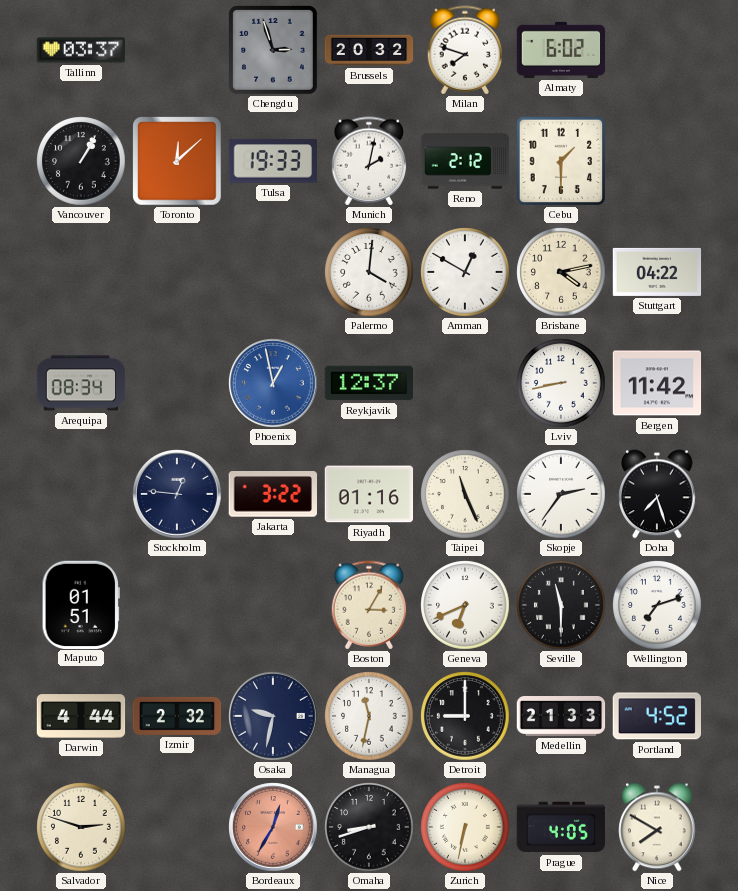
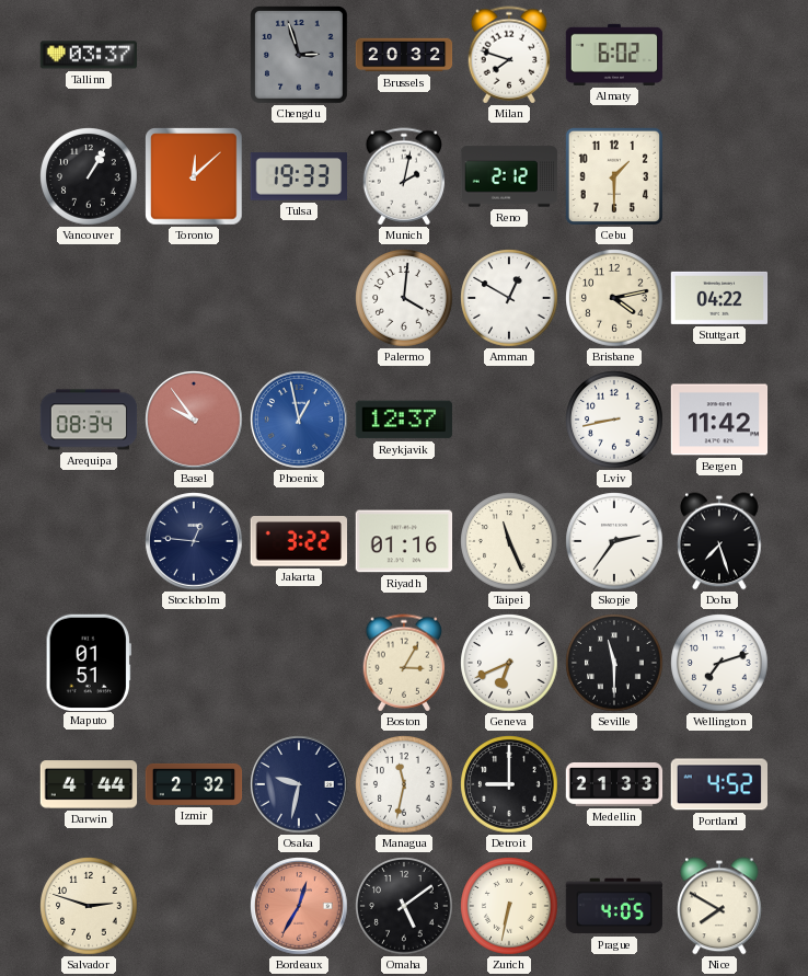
Basel: none -> 9:54 (194, 420)
Omaha: 8:42 -> 5:09 (404, 906)
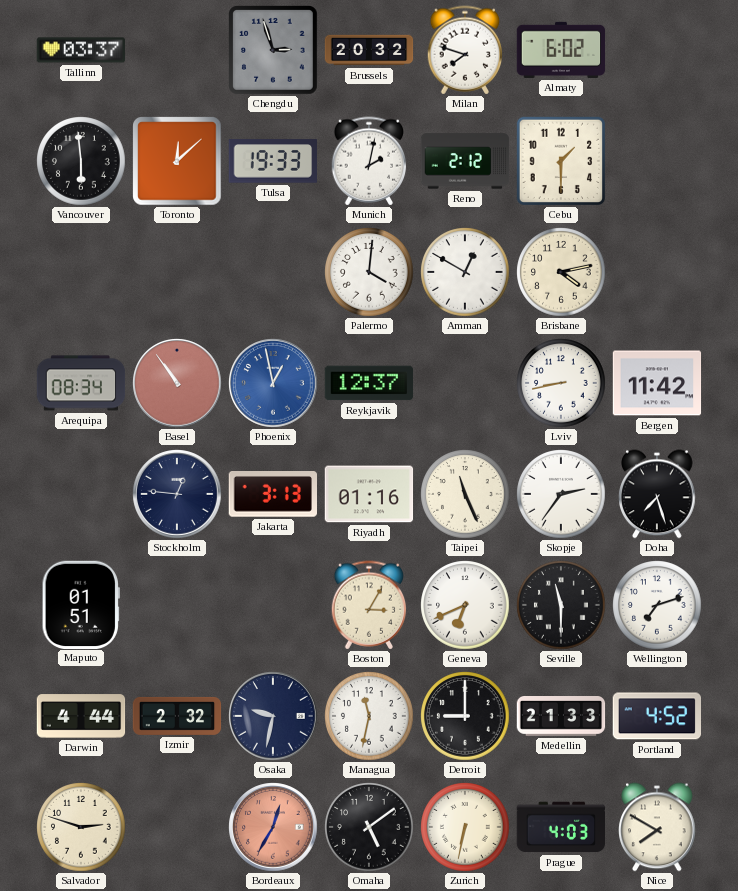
Vancouver: 1:05 -> 5:59 (81, 161)
Stuttgart: 04:22 -> none (719, 298)
Basel: 9:54 -> 10:54 (177, 383)
Jakarta: 3:22 -> 3:13 (272, 495)
Prague: 4:05 -> 4:03 (561, 827)
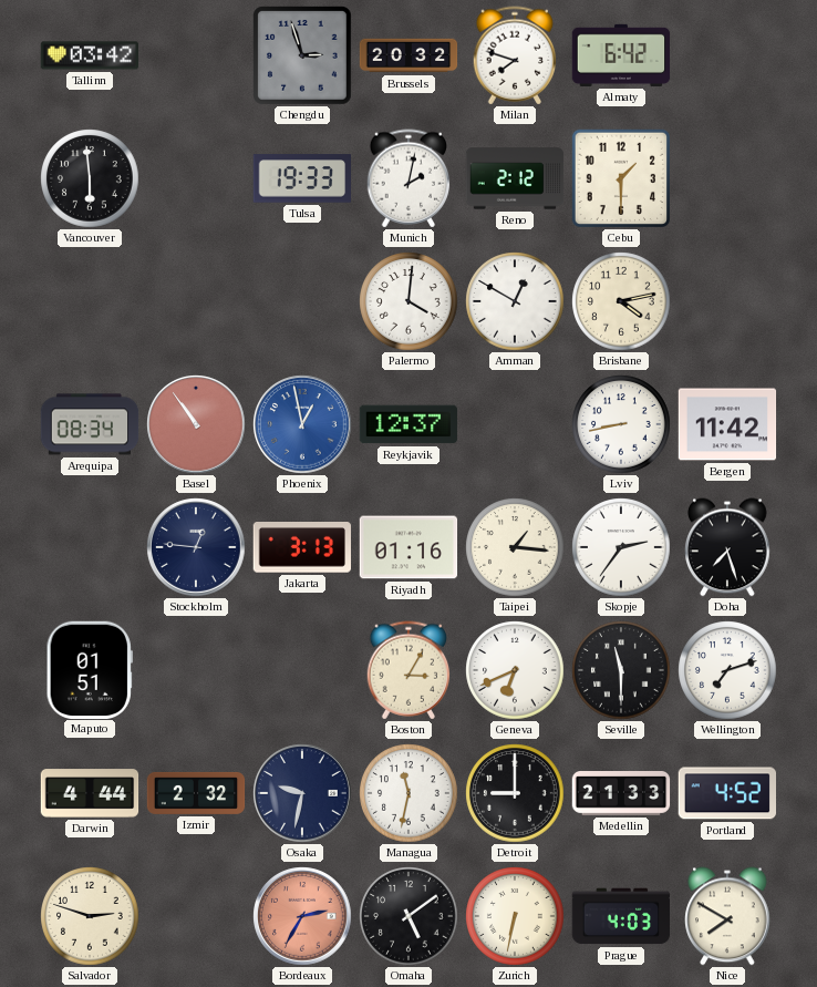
Tallinn: 03:37 -> 03:42 (90, 55)
Almaty: 6:02 -> 6:42 (621, 55)
Toronto: 12:08 -> none (177, 161)
Taipei: 11:26 -> 1:16 (515, 547)
Bordeaux: 12:35 -> 2:35 (302, 916)
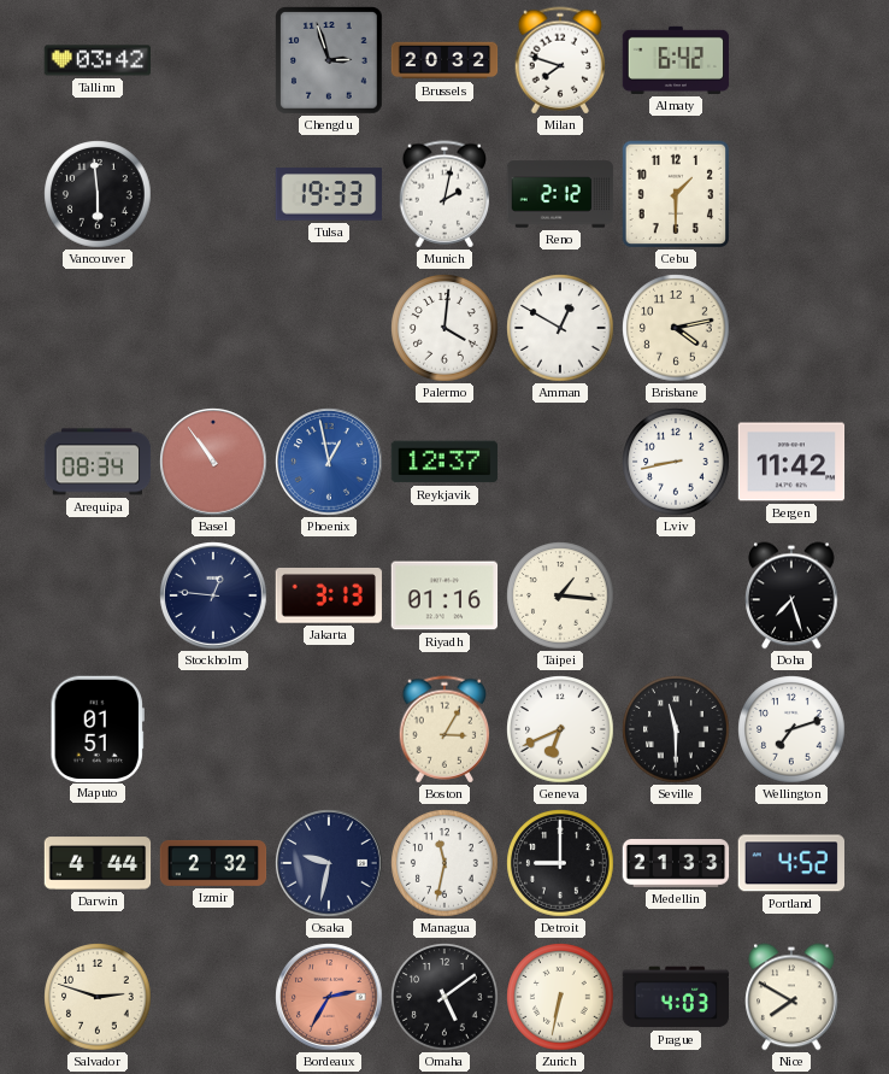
Skopje: 2:36 -> none (621, 547)
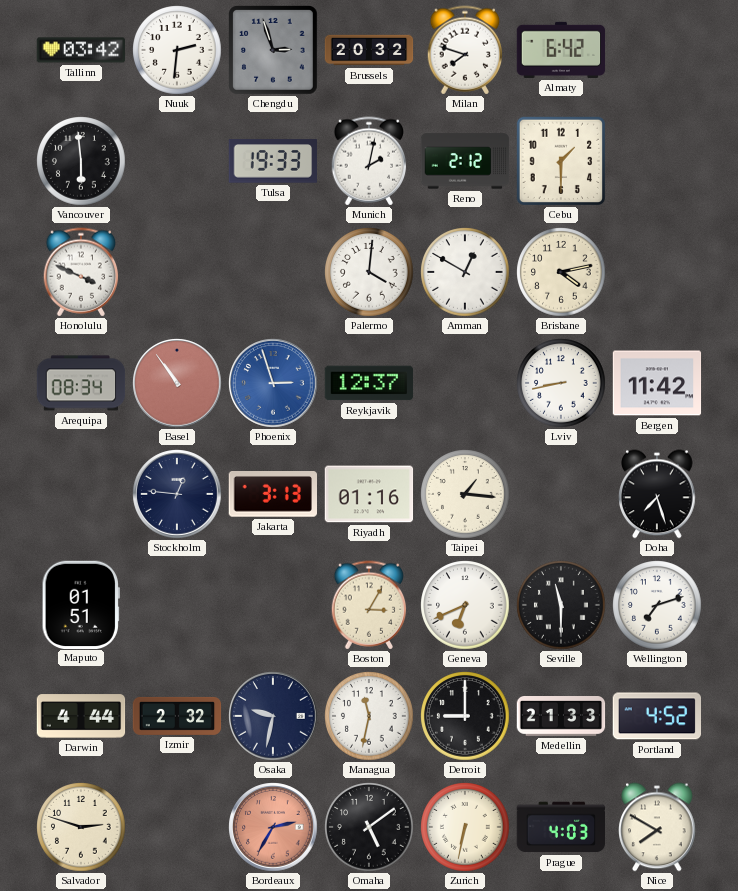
Nuuk: none -> 2:31 (177, 50)
Honolulu: none -> 3:49 (81, 272)
Phoenix: 12:58 -> 2:57 (273, 383)
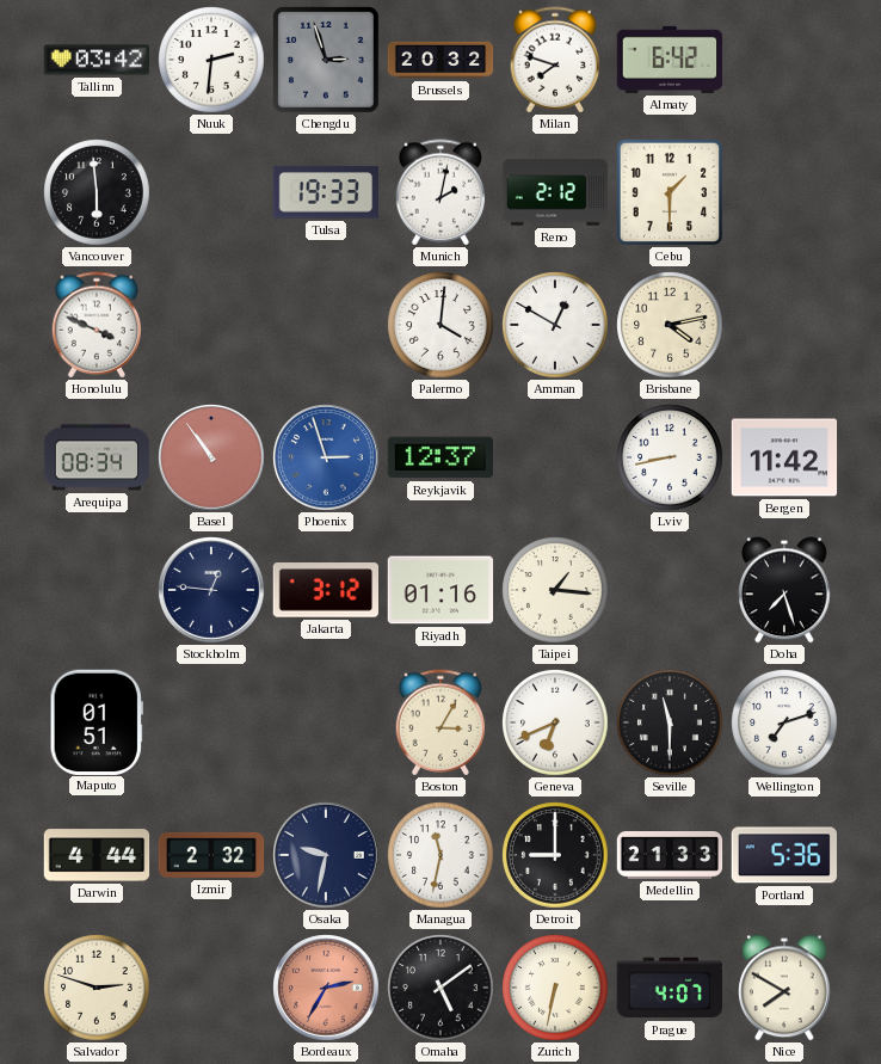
Jakarta: 3:13 -> 3:12 (325, 591)
Portland: 4:52 -> 5:36 (783, 855)
Prague: 4:03 -> 4:07 (670, 988)
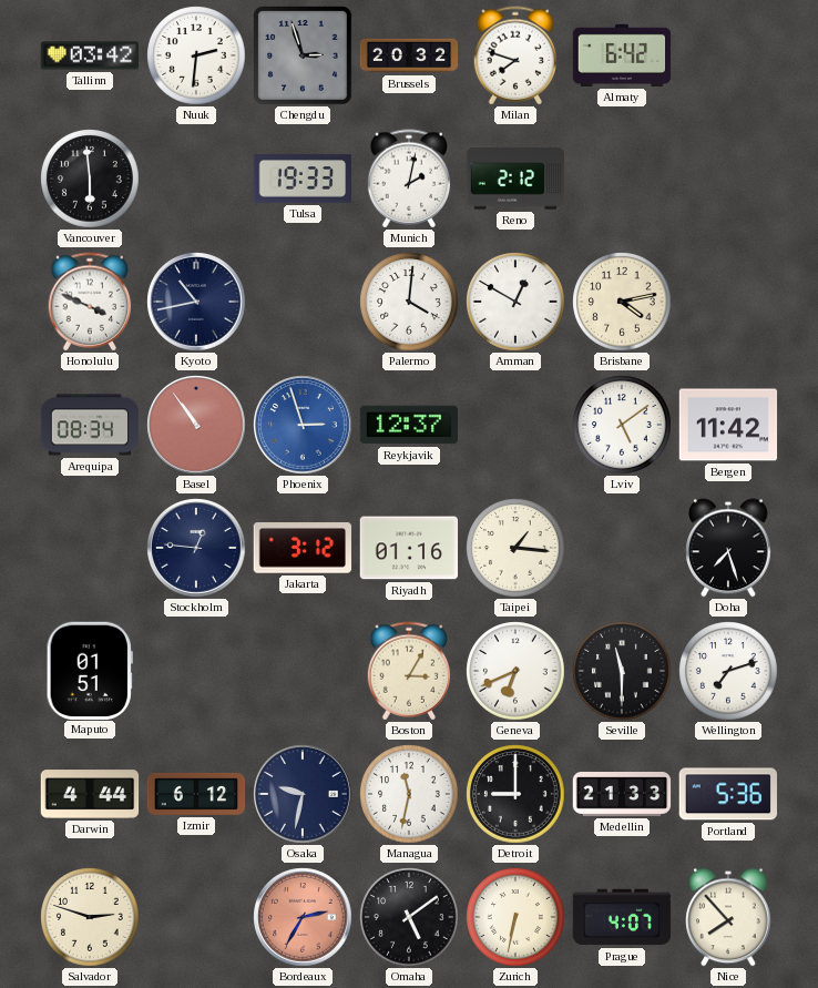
Cebu: 1:30 -> none (669, 191)
Kyoto: none -> 10:43 (196, 302)
Lviv: 8:43 -> 5:09 (622, 425)
Izmir: 2:32 -> 6:12 (196, 794)
Nice: 7:50 -> 7:53 (728, 917)
